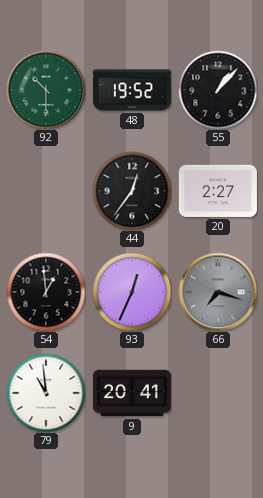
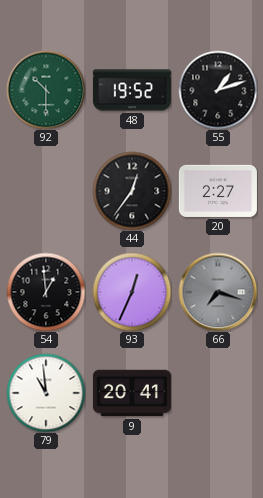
55: 1:07 -> 1:12 (218, 90)
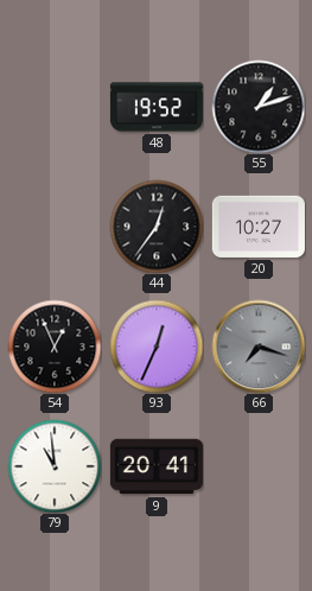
92: 10:30 -> none (46, 90)
20: 2:27 -> 10:27 (259, 227)
54: 12:59 -> 12:56 (55, 347)
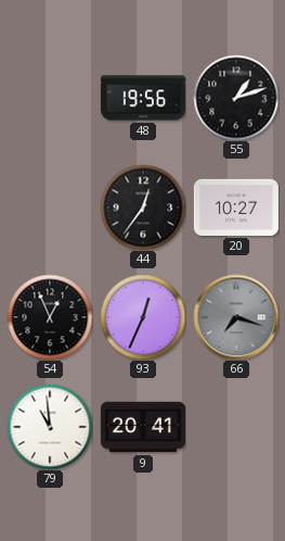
48: 19:52 -> 19:56 (143, 98)
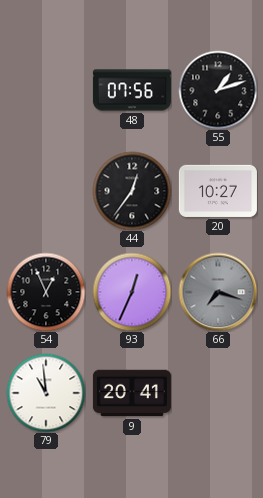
48: 19:56 -> 07:56 (132, 90)
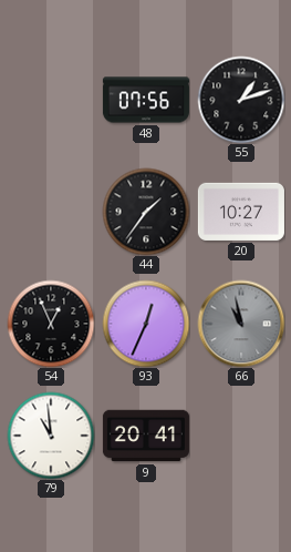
44: 12:36 -> 1:36 (146, 212)
66: 7:18 -> 10:58 (241, 324)
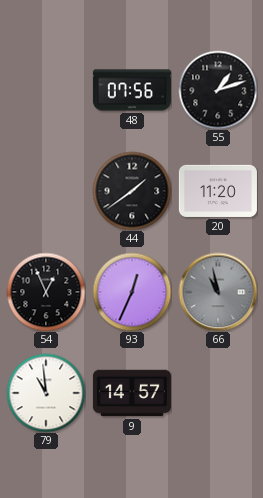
44: 1:36 -> 1:39 (132, 191)
20: 10:27 -> 11:20 (218, 191)
9: 20:41 -> 14:57 (132, 393)
